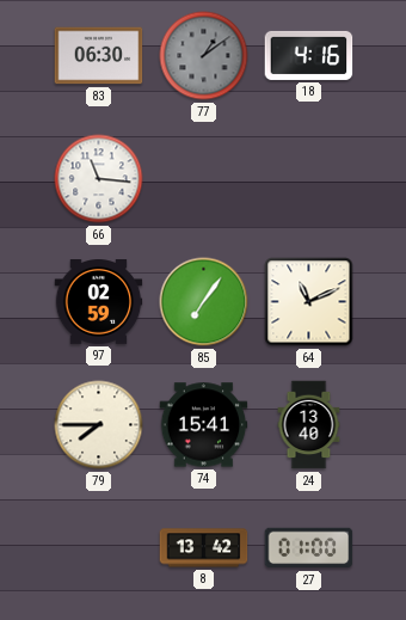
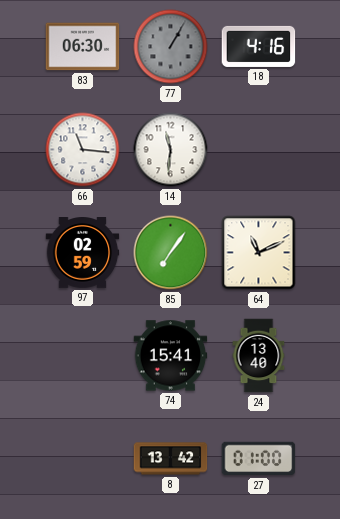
77: 1:09 -> 1:05 (171, 47)
14: none -> 11:31 (171, 150)
79: 7:45 -> none (99, 425)
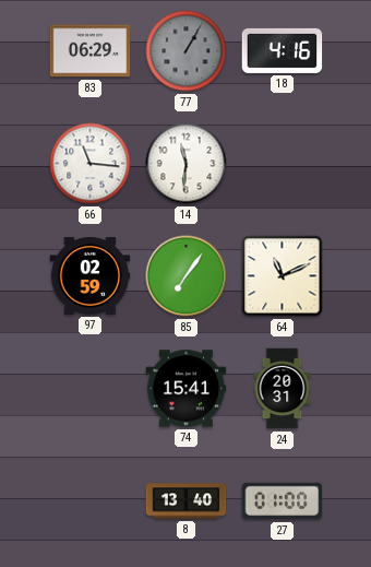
83: 06:30 -> 06:29 (91, 51)
24: 13:40 -> 20:31 (283, 389)
8: 13:42 -> 13:40 (187, 501)
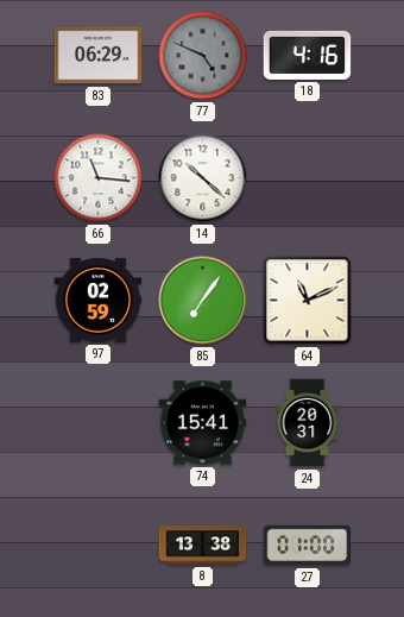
77: 1:05 -> 4:49 (203, 56)
14: 11:31 -> 10:22 (203, 178)
8: 13:40 -> 13:38 (203, 546)
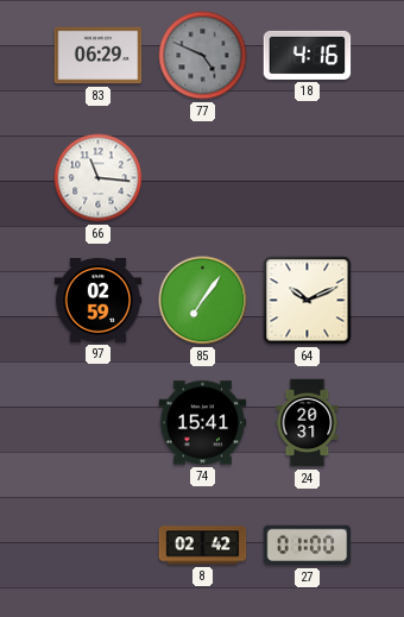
14: 10:22 -> none (203, 178)
64: 11:11 -> 10:11 (308, 301)
8: 13:38 -> 02:42 (203, 546)
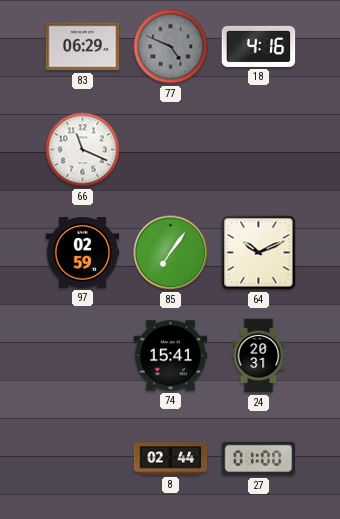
66: 11:16 -> 11:19 (83, 150)
8: 02:42 -> 02:44 (171, 459)
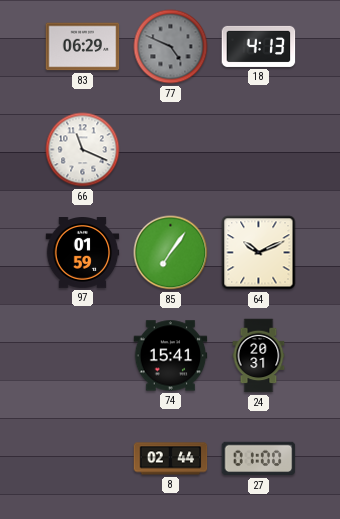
18: 4:16 -> 4:13 (259, 46)
97: 02:59 -> 01:59 (83, 253)
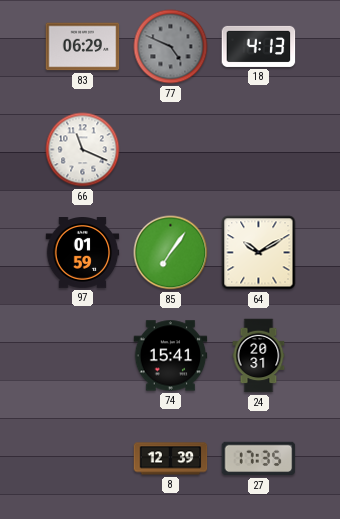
64: 10:11 -> 10:10 (259, 253)
8: 02:44 -> 12:39 (171, 459)
27: 01:00 -> 17:35 (259, 459)
